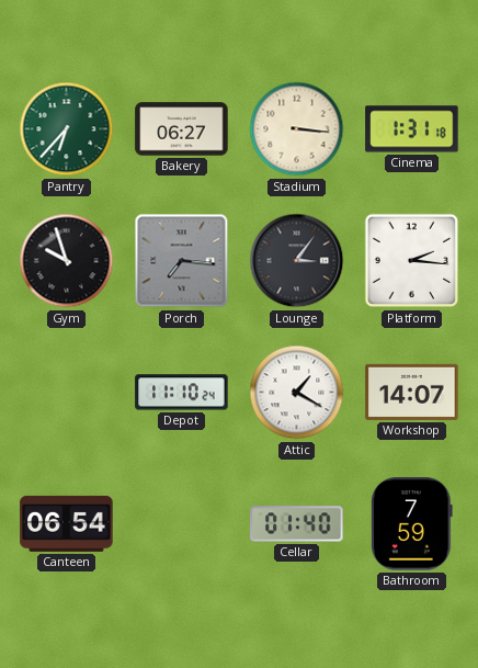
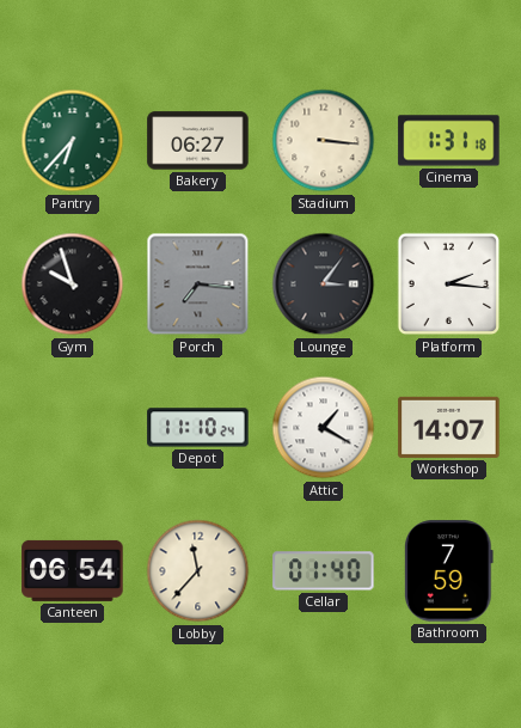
Lobby: none -> 11:37 (198, 571)
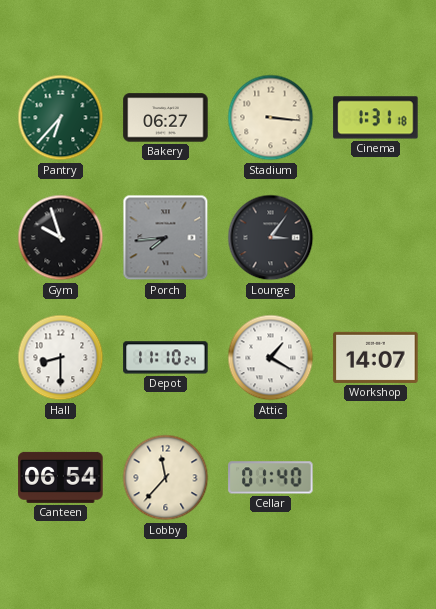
Porch: 7:16 -> 7:44 (166, 238)
Platform: 2:16 -> none (449, 285)
Hall: none -> 8:30 (61, 358)
Bathroom: 7:59 -> none (448, 571)
